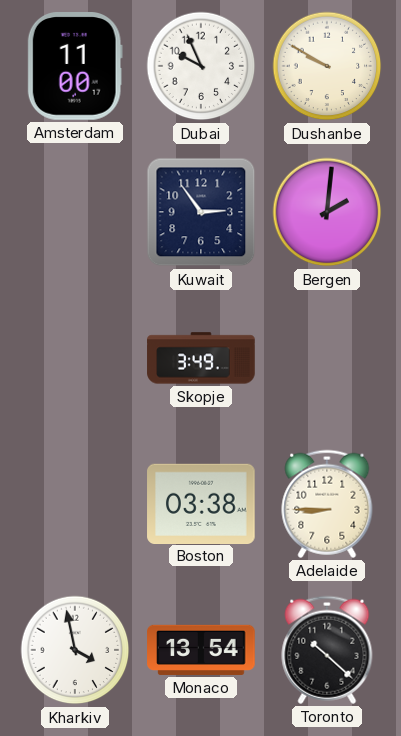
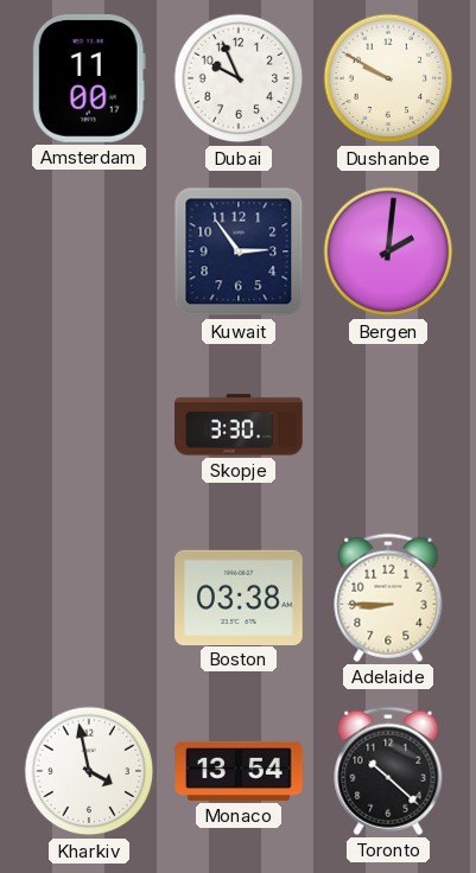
Skopje: 3:49 -> 3:30 (239, 425)
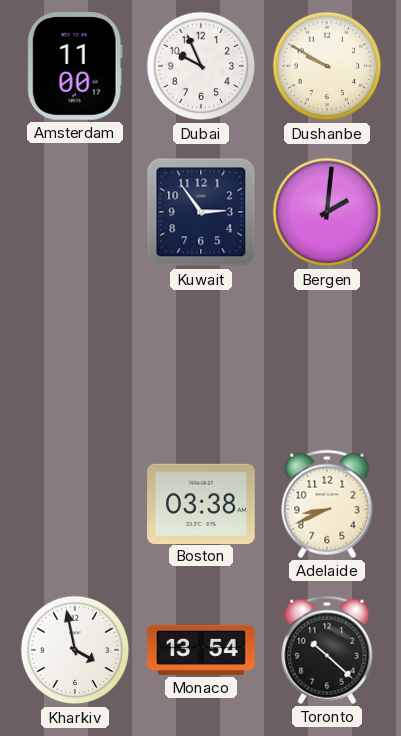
Skopje: 3:30 -> none (239, 425)
Adelaide: 8:45 -> 8:41 (327, 504)
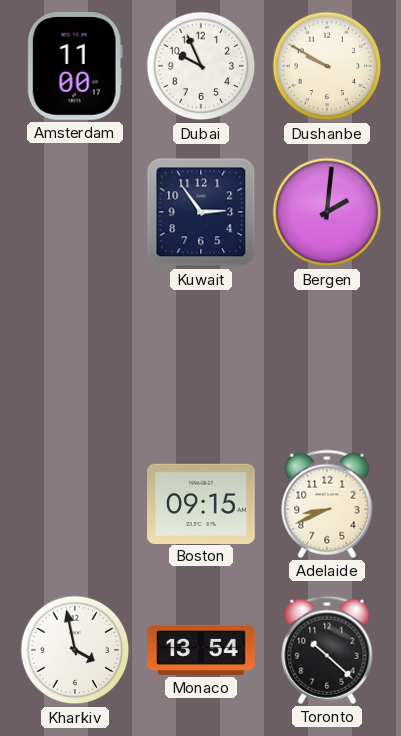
Boston: 03:38 -> 09:15 (201, 503)
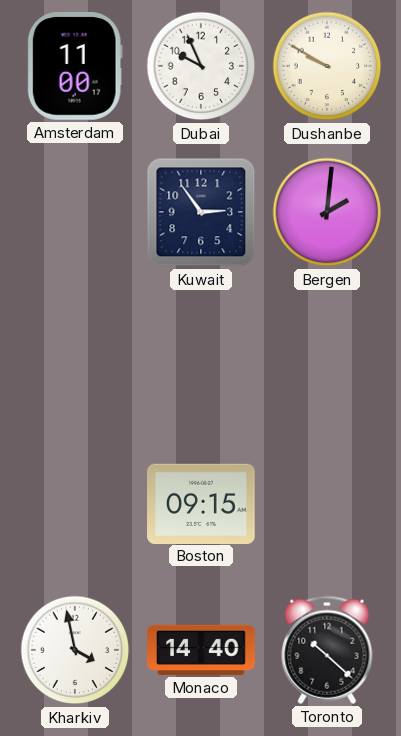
Adelaide: 8:41 -> none (327, 504)
Monaco: 13:54 -> 14:40 (201, 650)
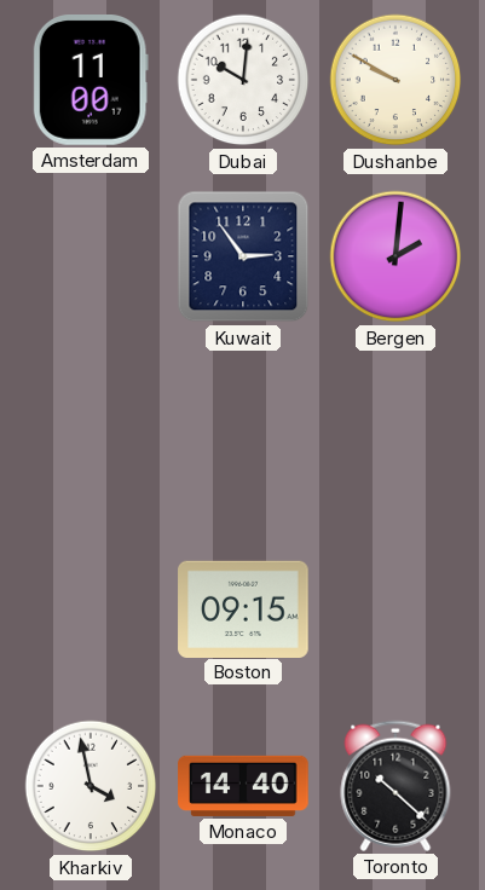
Dubai: 9:56 -> 10:01 (243, 80)
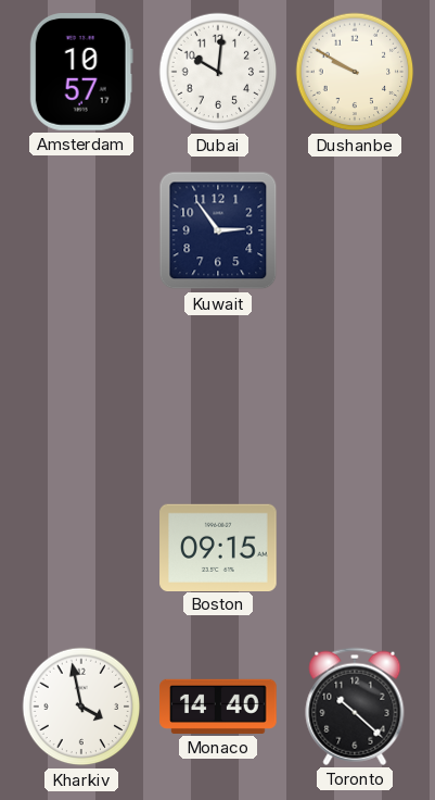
Amsterdam: 11:00 -> 10:57 (81, 73)
Bergen: 2:01 -> none (395, 256)
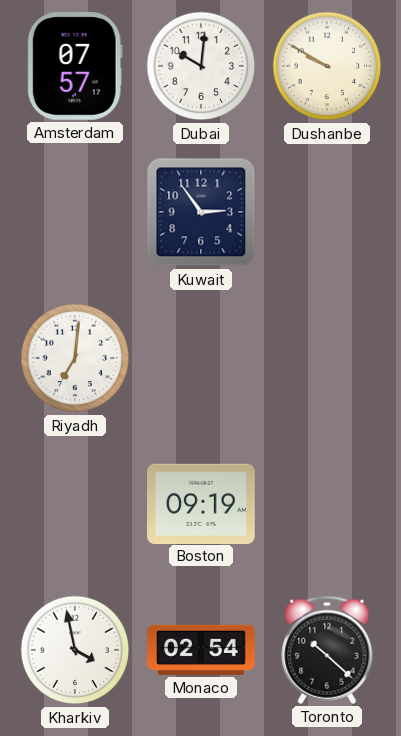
Amsterdam: 10:57 -> 07:57 (75, 67)
Riyadh: none -> 7:01 (75, 358)
Boston: 09:15 -> 09:19 (201, 503)
Monaco: 14:40 -> 02:54 (201, 650)
